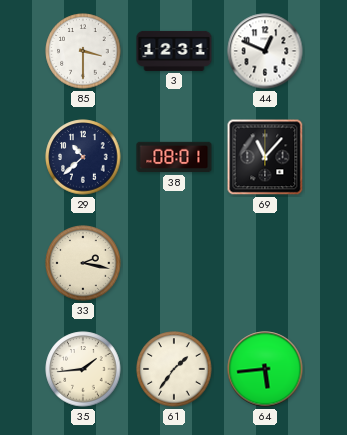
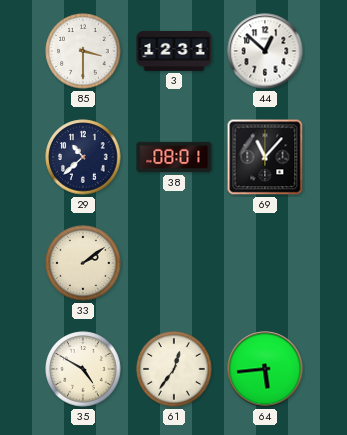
44: 12:49 -> 12:52 (265, 51)
33: 2:17 -> 2:09 (83, 263)
35: 1:44 -> 4:50 (83, 369)
61: 1:36 -> 12:36 (174, 369)
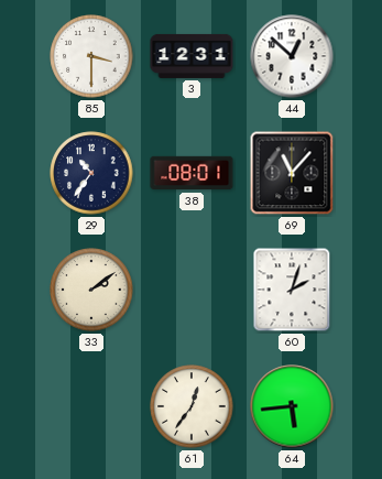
29: 10:38 -> 10:36 (91, 173)
60: none -> 2:03 (292, 290)
35: 4:50 -> none (83, 369)
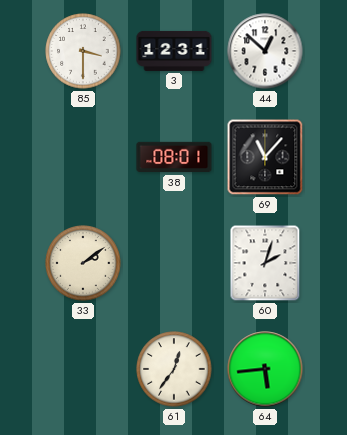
29: 10:36 -> none (91, 173)
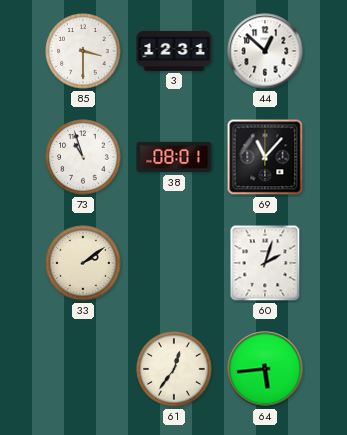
73: none -> 10:57 (83, 157)
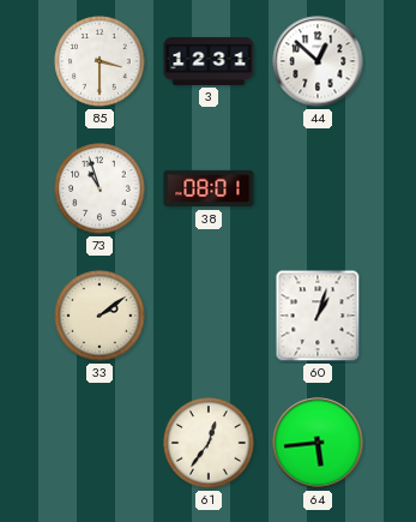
69: 11:07 -> none (265, 157)
60: 2:03 -> 1:03 (318, 316)
